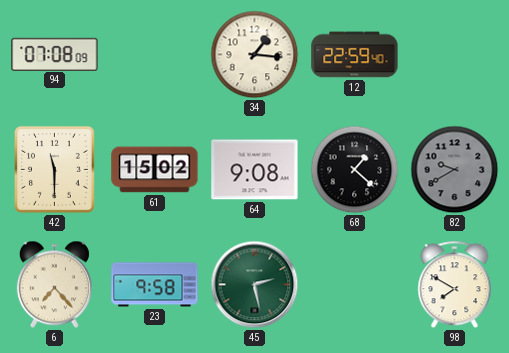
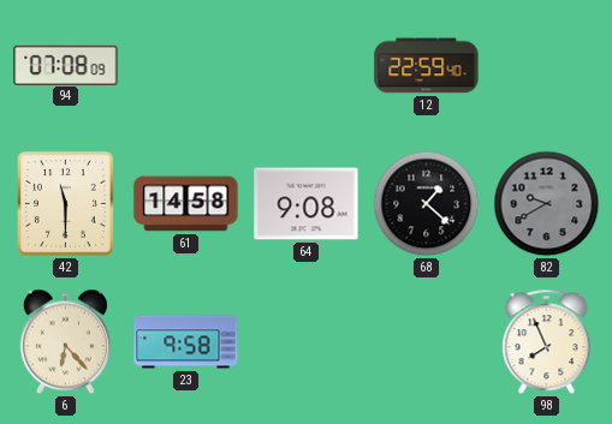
34: 1:16 -> none (255, 55)
61: 15:02 -> 14:58 (186, 204)
6: 7:23 -> 6:23 (65, 342)
45: 2:28 -> none (255, 285)
98: 7:50 -> 7:56 (547, 342)
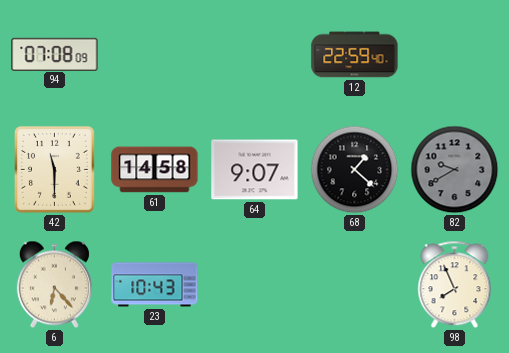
64: 9:08 -> 9:07 (255, 170)
23: 9:58 -> 10:43 (155, 285)
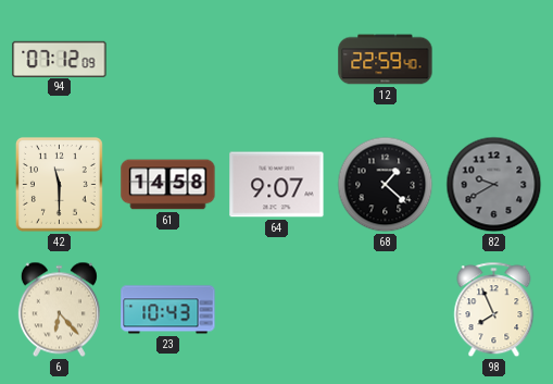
94: 07:08 -> 07:12 (60, 59)
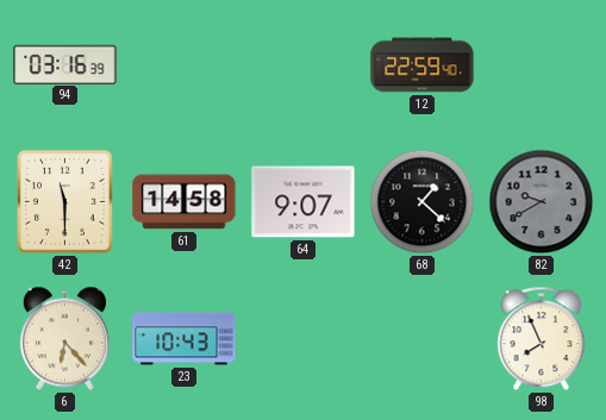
94: 07:12 -> 03:16 (65, 64)
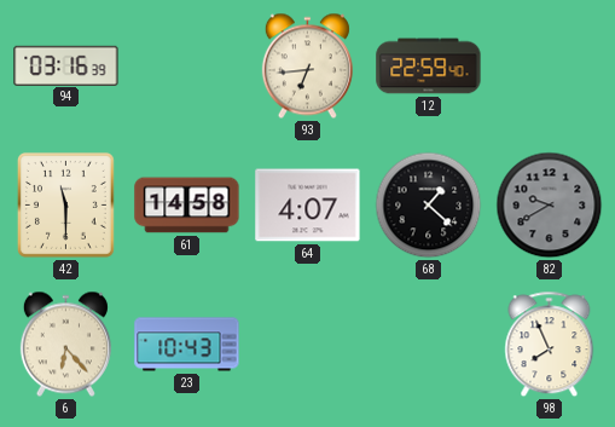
93: none -> 6:44 (307, 67)
64: 9:07 -> 4:07 (308, 206)
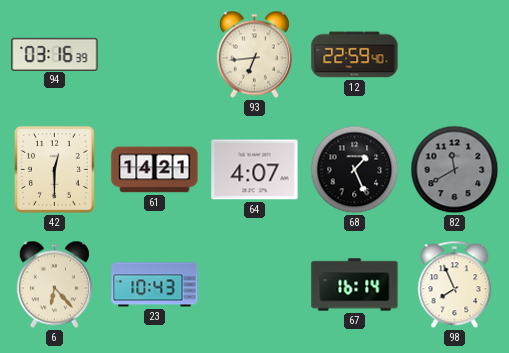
42: 11:30 -> 12:30 (54, 169)
61: 14:58 -> 14:21 (155, 170)
68: 1:22 -> 1:26 (355, 170)
82: 9:40 -> 11:40 (455, 170)
67: none -> 16:14 (355, 285)
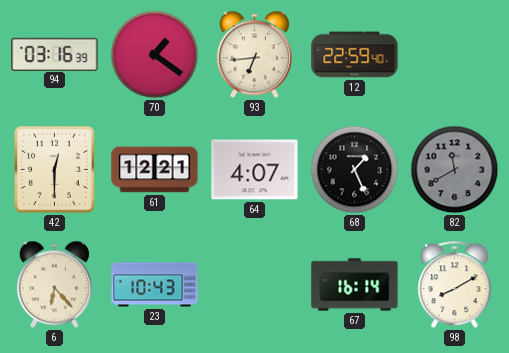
70: none -> 1:21 (155, 55)
61: 14:21 -> 12:21 (155, 170)
98: 7:56 -> 8:10 (455, 285)
